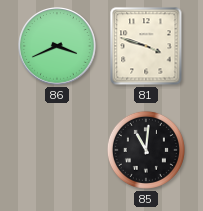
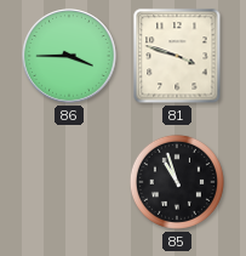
86: 3:41 -> 3:45 (69, 56)
85: 11:01 -> 10:57 (177, 182)
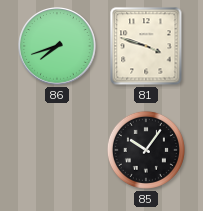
86: 3:45 -> 7:42 (57, 46)
85: 10:57 -> 10:06 (146, 150)
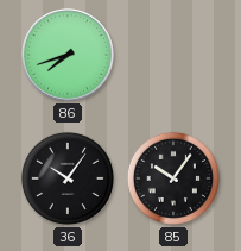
81: 3:48 -> none (146, 46)
36: none -> 10:06 (68, 178)
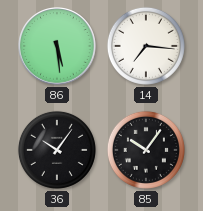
86: 7:42 -> 5:29 (57, 46)
14: none -> 7:16 (146, 46)
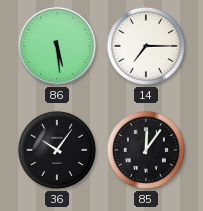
14: 7:16 -> 7:15 (146, 46)
85: 10:06 -> 12:06 (146, 150)
